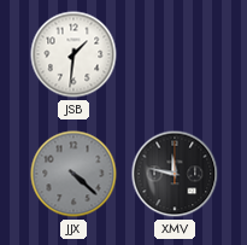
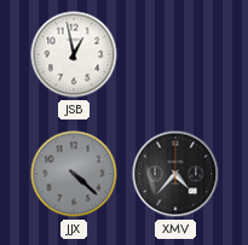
JSB: 1:31 -> 12:58 (74, 54)
XMV: 11:47 -> 4:37 (175, 174)
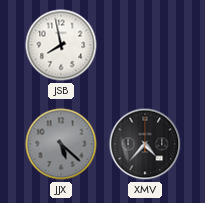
JSB: 12:58 -> 7:58 (61, 45)
JJX: 4:22 -> 5:22 (61, 144)
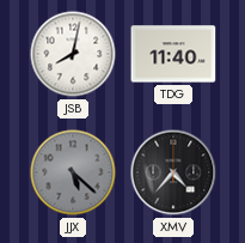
JSB: 7:58 -> 8:02 (73, 54)
TDG: none -> 11:40 (173, 54)
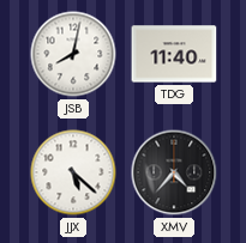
JJX dial: grey -> white (73, 172)
